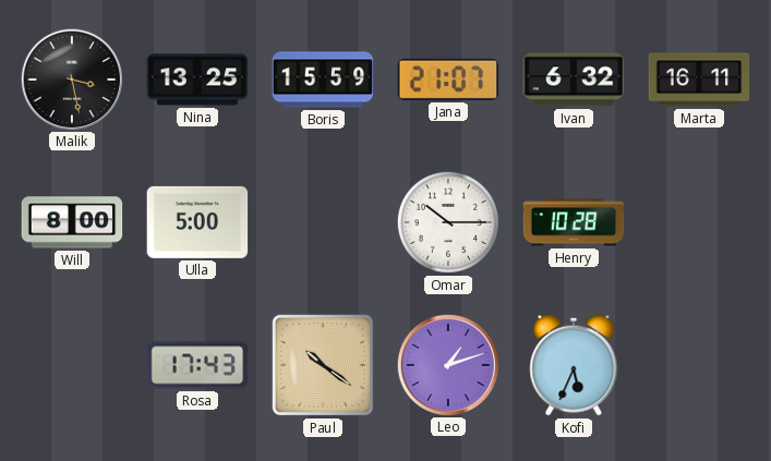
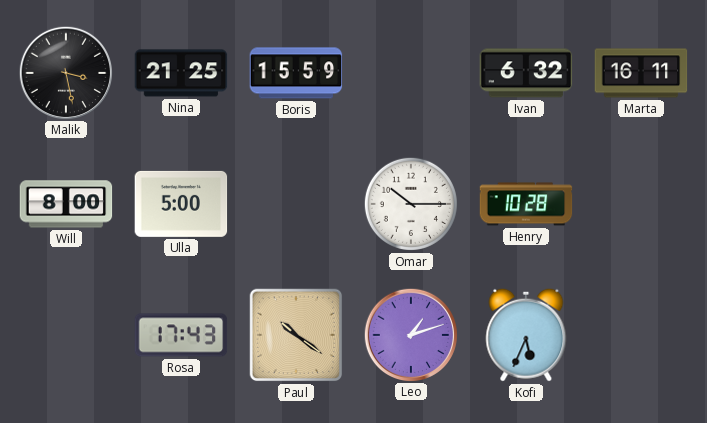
Nina: 13:25 -> 21:25 (181, 73)
Jana: 21:07 -> none (448, 80)
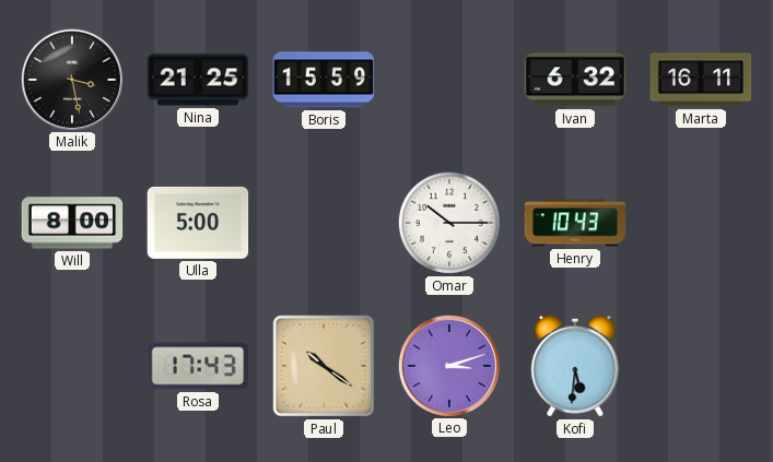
Henry: 10:28 -> 10:43 (575, 223)
Leo: 1:12 -> 3:12 (448, 365)
Kofi: 5:34 -> 5:31 (575, 366)
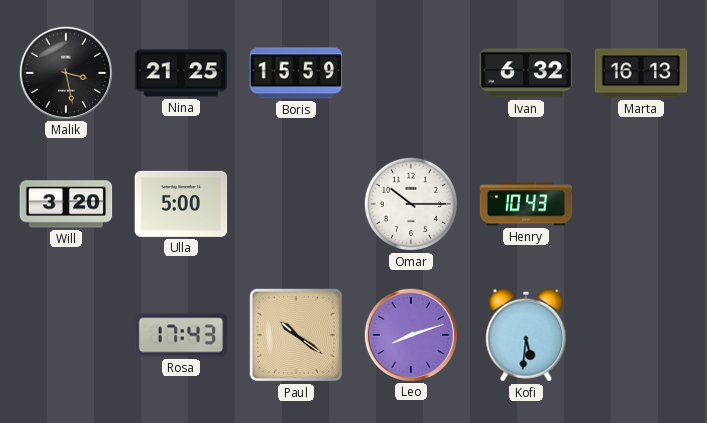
Marta: 16:11 -> 16:13 (641, 73)
Will: 8:00 -> 3:20 (66, 204)
Leo: 3:12 -> 8:12 (410, 334)
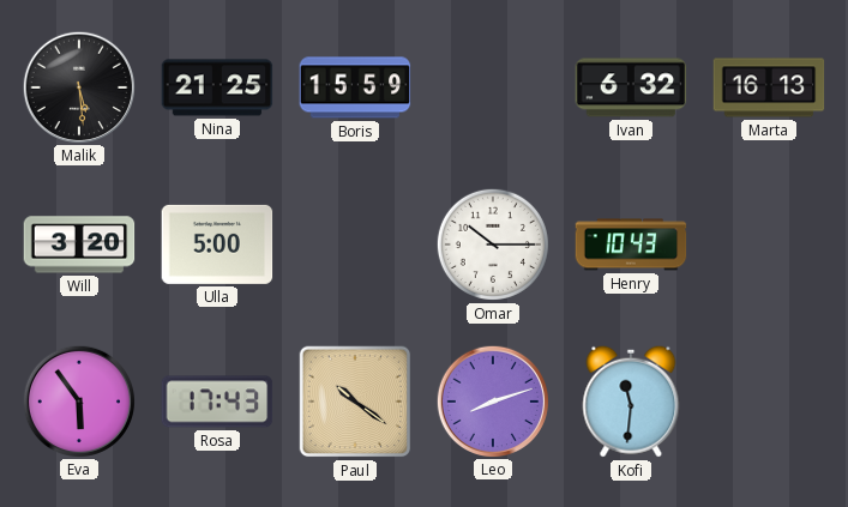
Malik: 3:28 -> 5:29 (78, 86)
Eva: none -> 5:54 (78, 400)
Kofi: 5:31 -> 11:31 (631, 402)
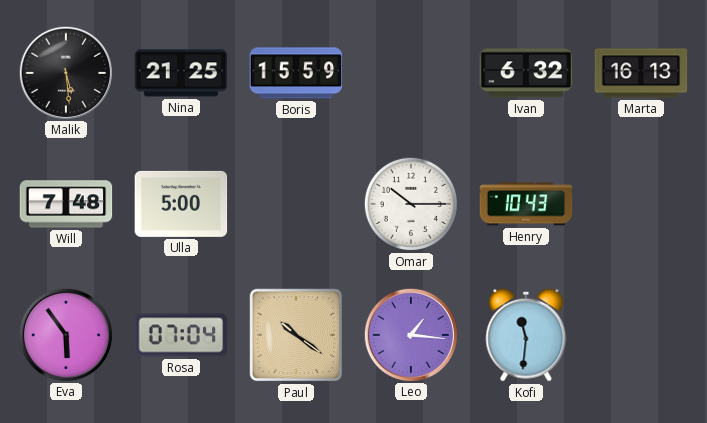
Will: 3:20 -> 7:48 (66, 204)
Rosa: 17:43 -> 07:04 (181, 335)
Leo: 8:12 -> 1:16 (410, 334)
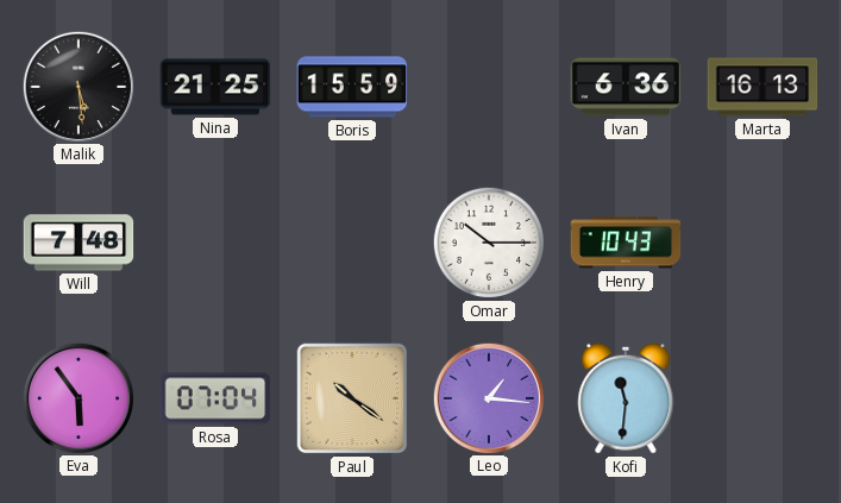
Ivan: 6:32 -> 6:36 (626, 87)
Ulla: 5:00 -> none (181, 204)
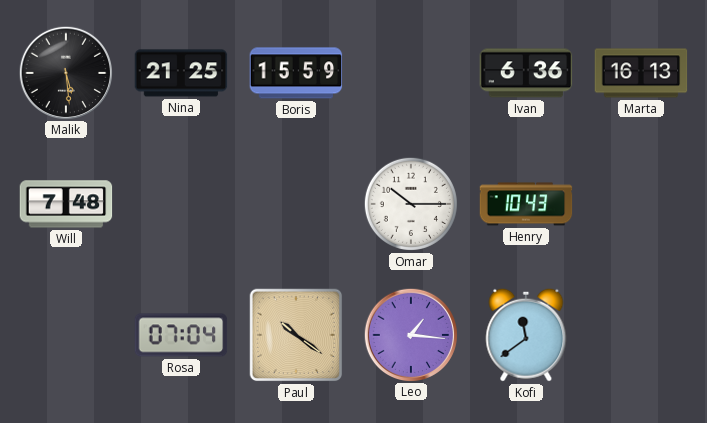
Eva: 5:54 -> none (77, 397)
Kofi: 11:31 -> 11:39 (526, 335)
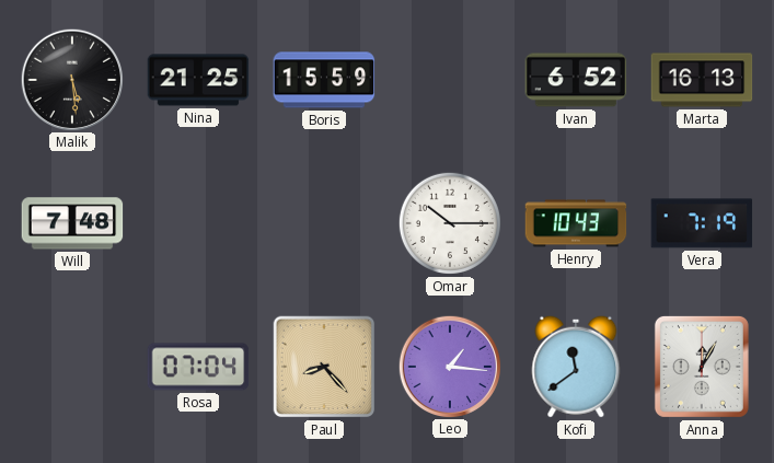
Ivan: 6:36 -> 6:52 (576, 80)
Vera: none -> 7:19 (702, 223)
Paul: 10:21 -> 8:23 (324, 367)
Anna: none -> 12:05 (702, 367)
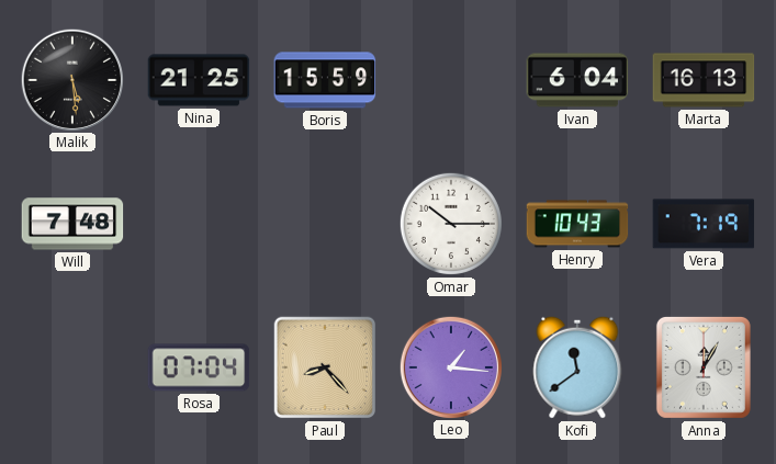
Ivan: 6:52 -> 6:04 (577, 80)
